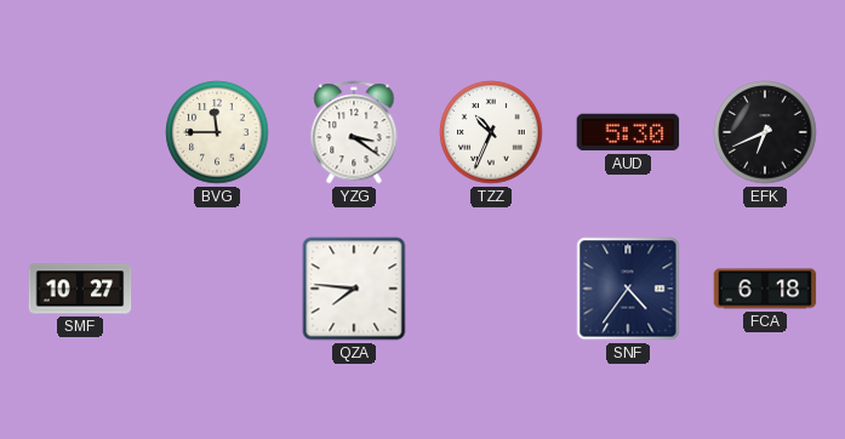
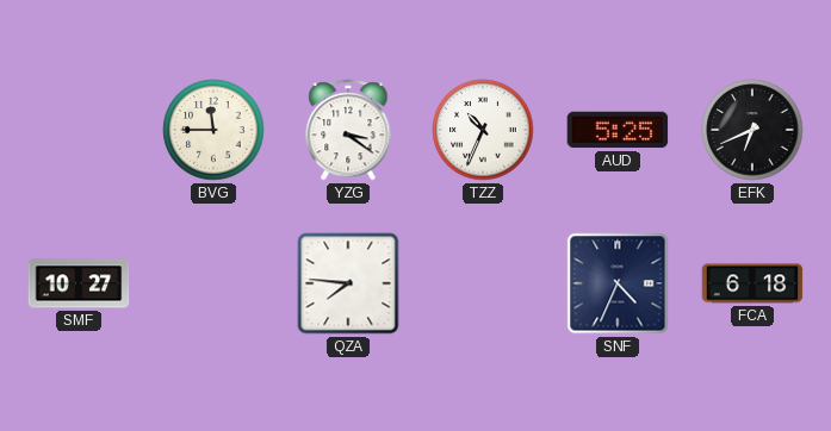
AUD: 5:30 -> 5:25 (618, 130)
SNF: 4:36 -> 4:34 (618, 283)
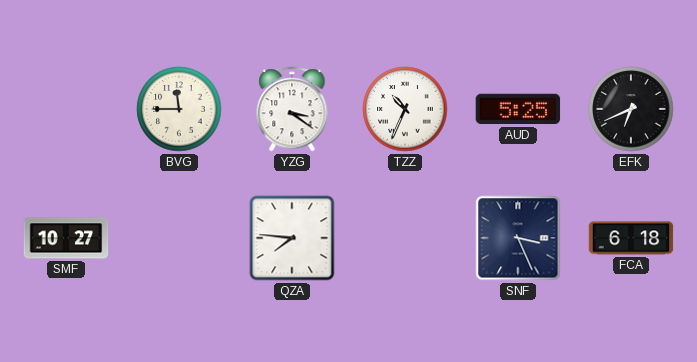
SNF: 4:34 -> 3:26 (518, 238)
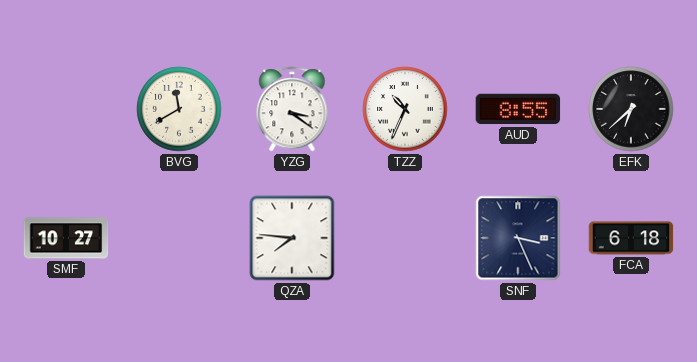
BVG: 11:45 -> 11:40 (179, 109)
AUD: 5:25 -> 8:55 (518, 109)
EFK: 6:41 -> 6:38 (631, 109)
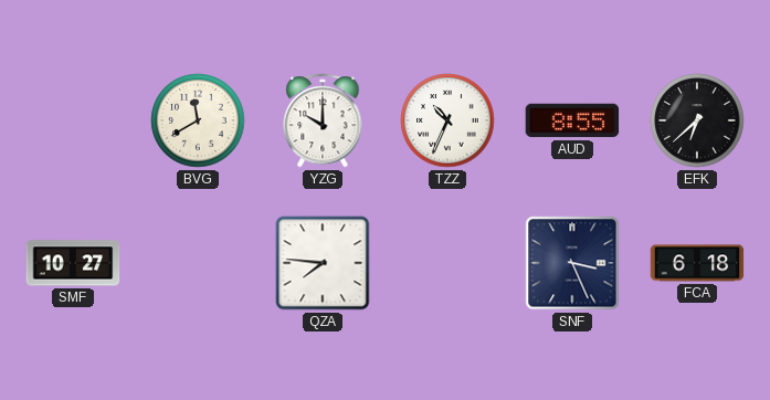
YZG: 3:21 -> 10:00 (323, 120)
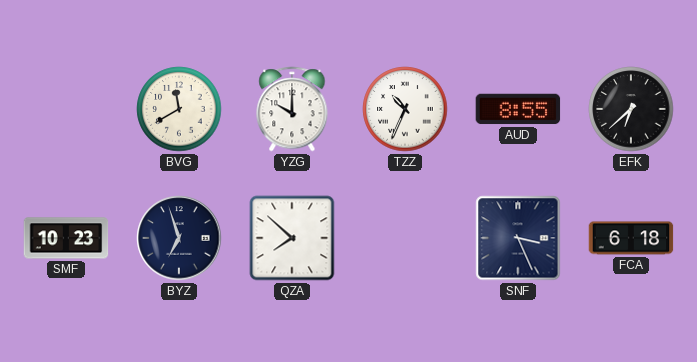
SMF: 10:27 -> 10:23 (66, 238)
BYZ: none -> 6:57 (179, 238)
QZA: 7:46 -> 7:52 (292, 238)
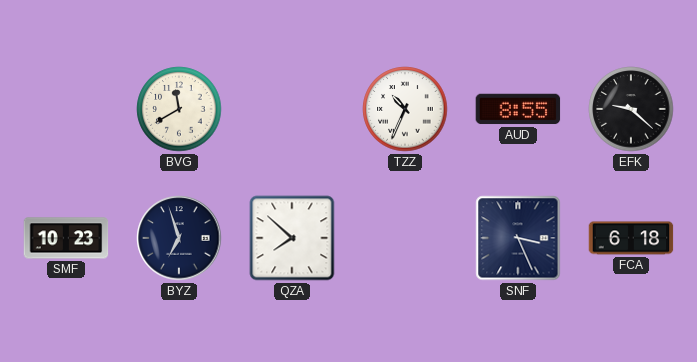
YZG: 10:00 -> none (292, 109)
EFK: 6:38 -> 9:22 (631, 109)
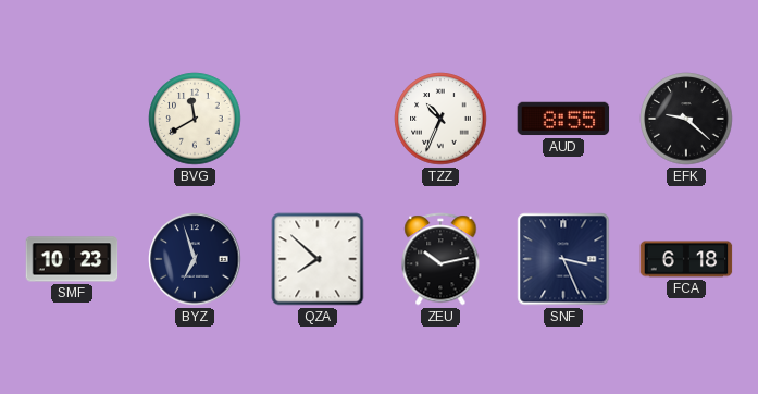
ZEU: none -> 10:13 (440, 259)
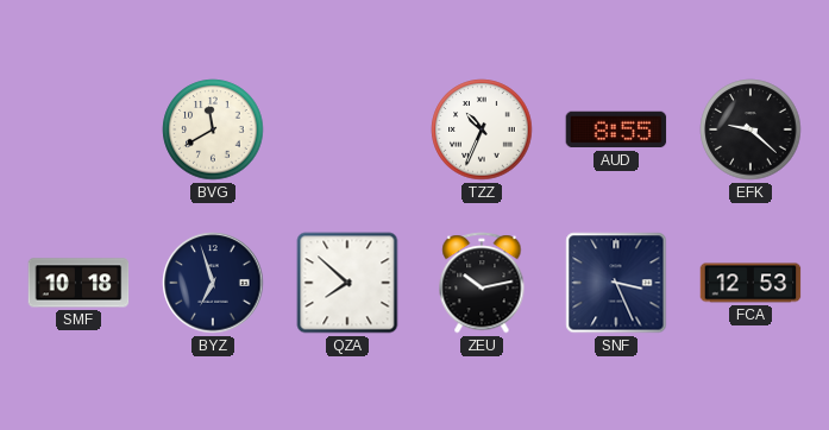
SMF: 10:23 -> 10:18 (78, 283)
FCA: 6:18 -> 12:53 (751, 283)
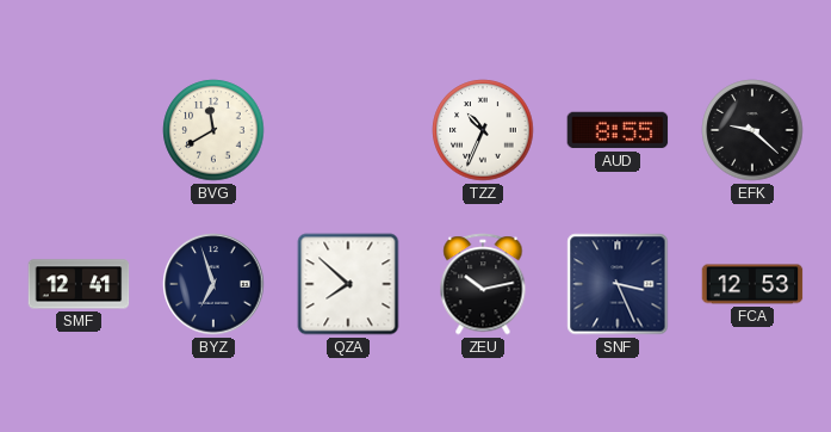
SMF: 10:18 -> 12:41 (79, 284)
